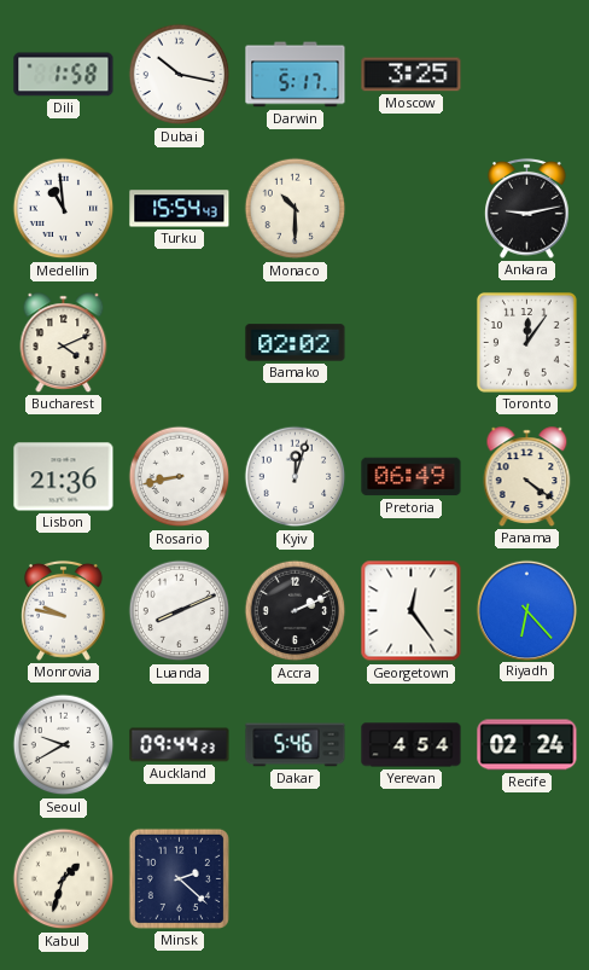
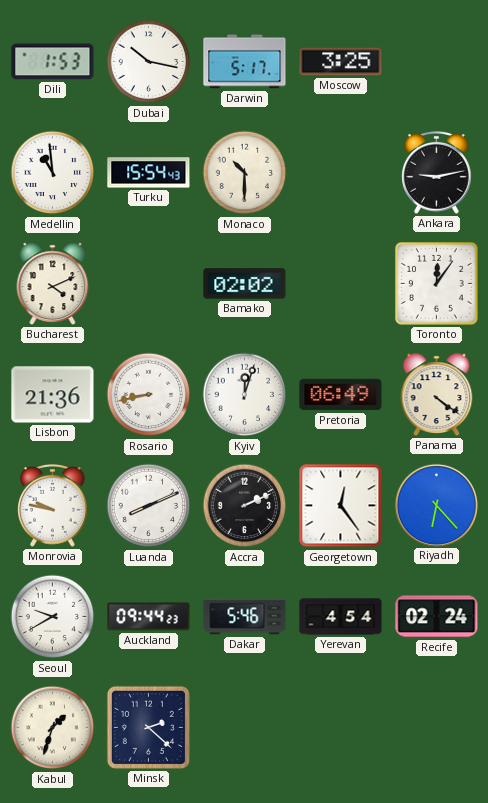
Dili: 1:58 -> 1:53 (53, 62)
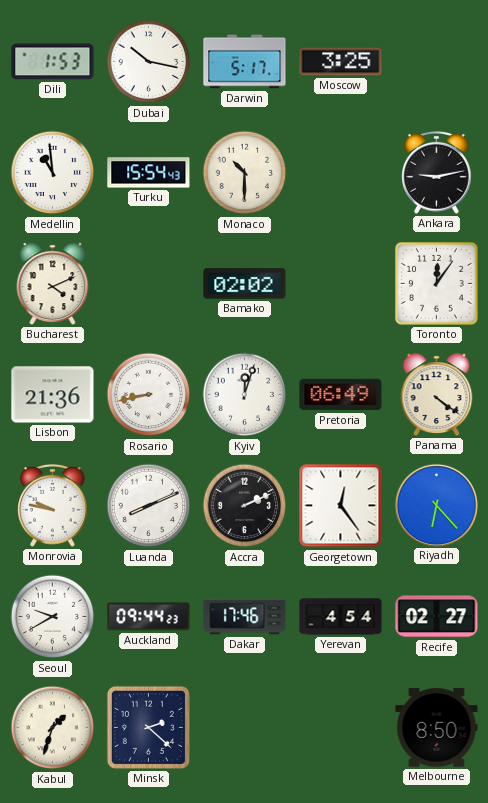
Dakar: 5:46 -> 17:46 (245, 617)
Recife: 02:24 -> 02:27 (437, 617)
Melbourne: none -> 8:50 (437, 728)
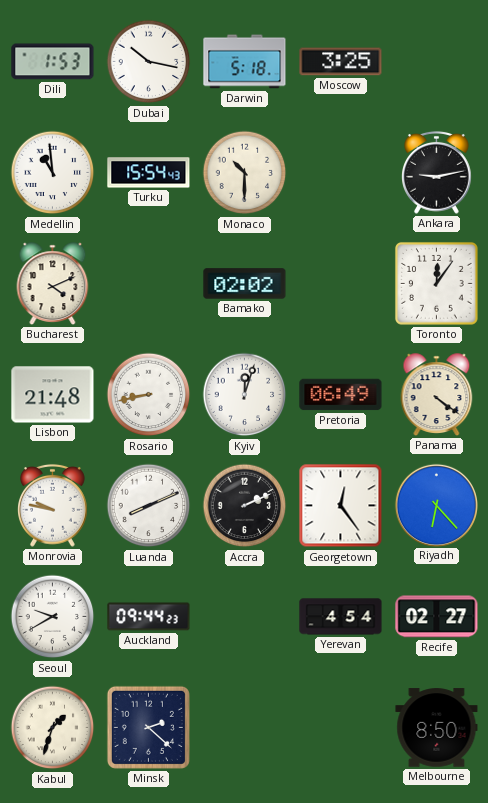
Darwin: 5:17 -> 5:18 (245, 62)
Lisbon: 21:36 -> 21:48 (53, 395)
Dakar: 17:46 -> none (245, 617)
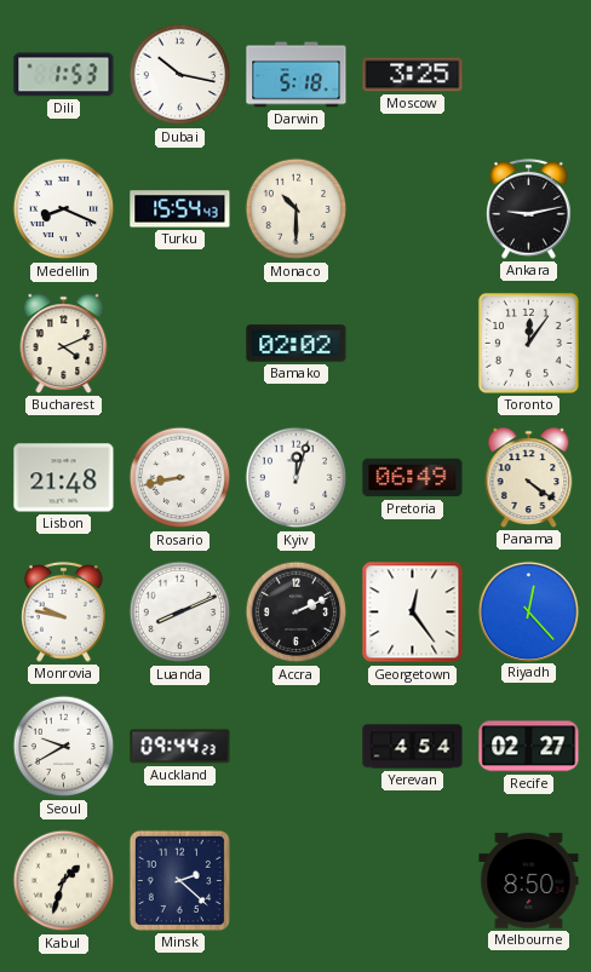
Medellin: 10:59 -> 8:19 (64, 209)
Riyadh: 6:23 -> 12:23 (528, 611)
